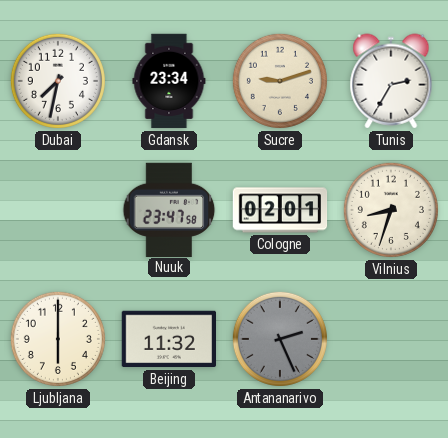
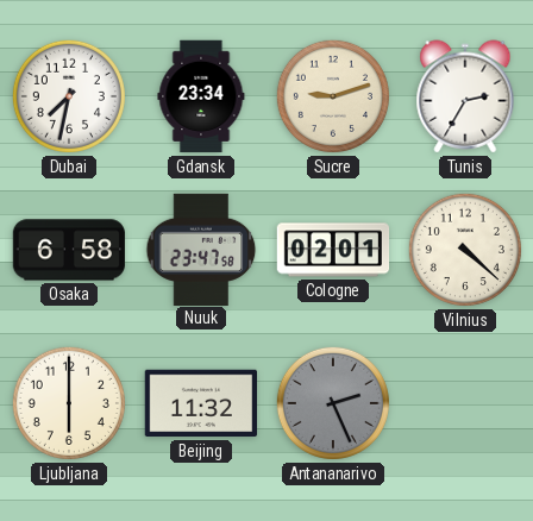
Osaka: none -> 6:58 (69, 250)
Vilnius: 8:33 -> 4:22 (465, 250)
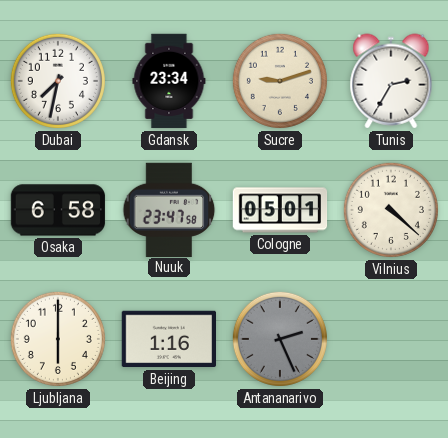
Cologne: 02:01 -> 05:01 (280, 210)
Beijing: 11:32 -> 1:16 (168, 339)
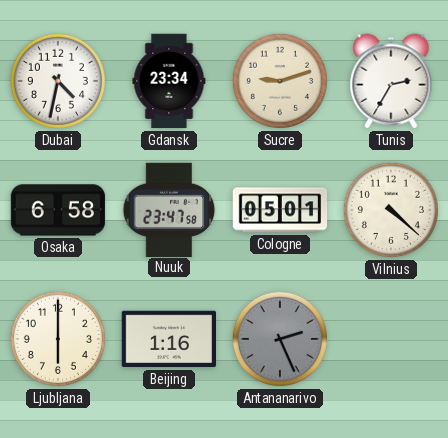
Dubai: 7:32 -> 4:32 (58, 81)
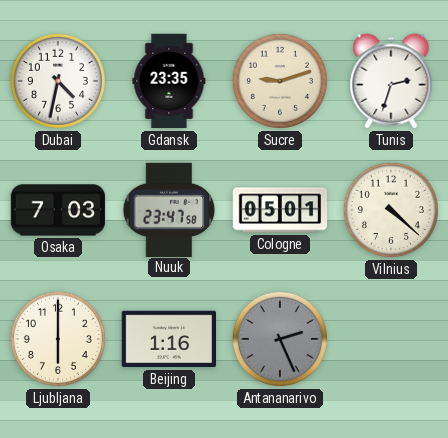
Gdansk: 23:34 -> 23:35 (169, 81)
Tunis: 2:35 -> 2:33 (391, 81)
Osaka: 6:58 -> 7:03 (58, 210)
